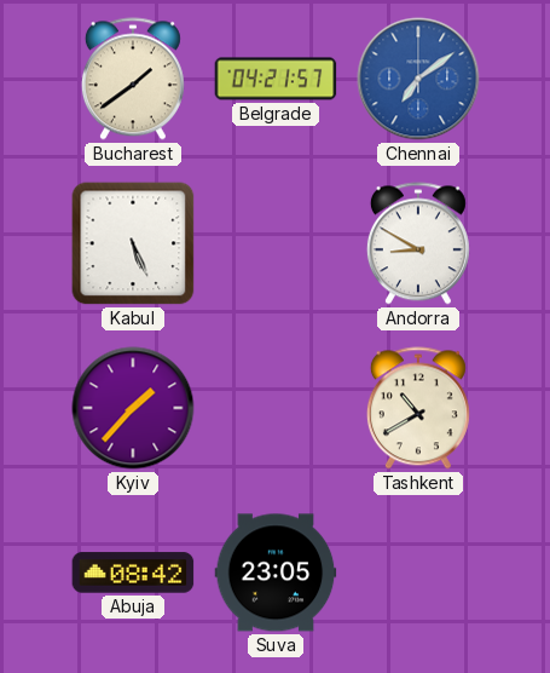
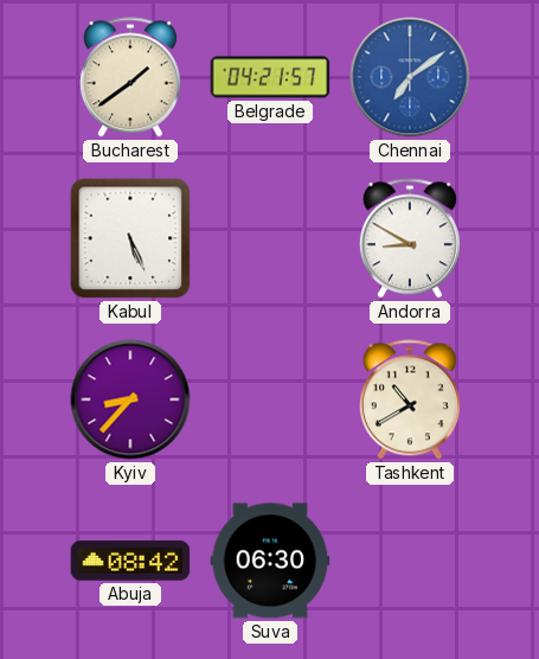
Kyiv: 1:37 -> 8:37 (130, 399)
Suva: 23:05 -> 06:30 (270, 561)
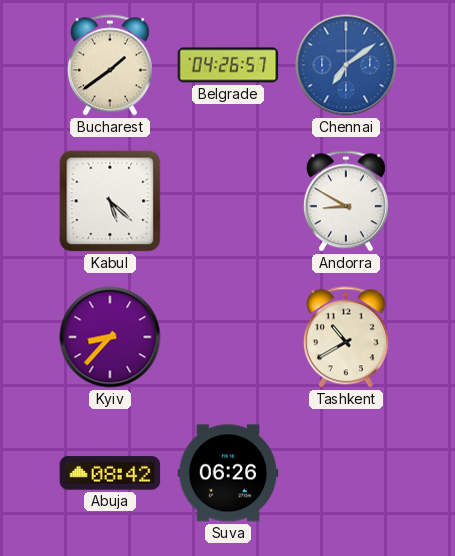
Belgrade: 04:21 -> 04:26 (228, 65)
Kabul: 5:26 -> 5:22 (110, 201)
Suva: 06:30 -> 06:26 (228, 473)
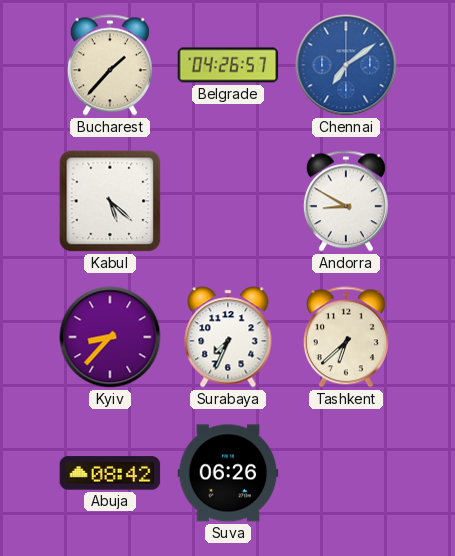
Bucharest: 1:39 -> 1:37 (110, 65)
Surabaya: none -> 7:34 (228, 337)
Tashkent: 10:40 -> 6:38 (346, 337)
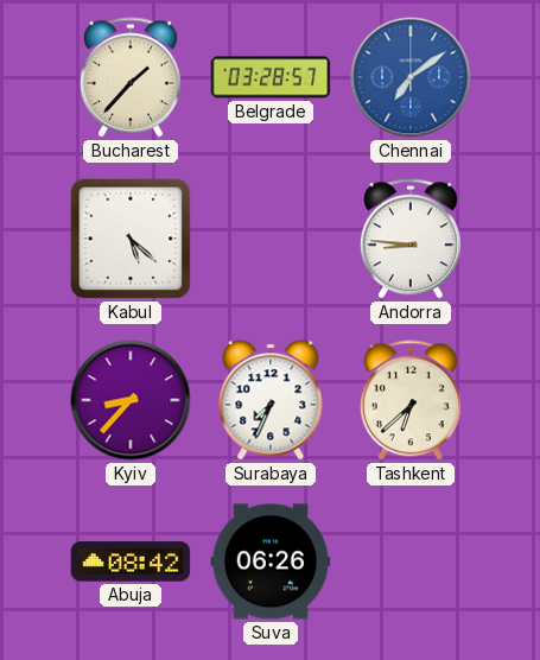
Belgrade: 04:26 -> 03:28 (271, 77)
Andorra: 8:50 -> 8:46 (411, 239)
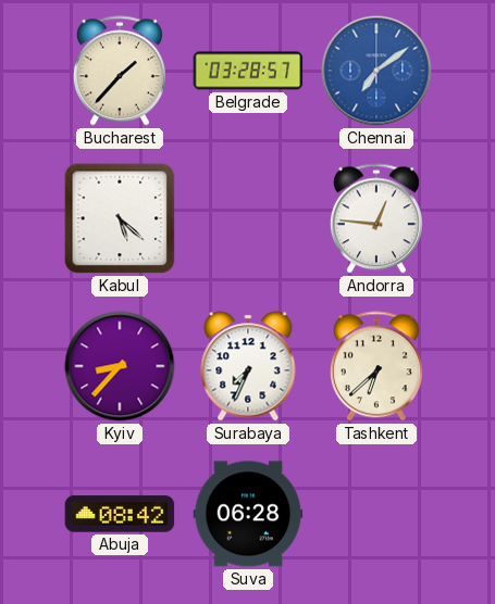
Andorra: 8:46 -> 12:46 (376, 218)
Suva: 06:26 -> 06:28 (248, 514)
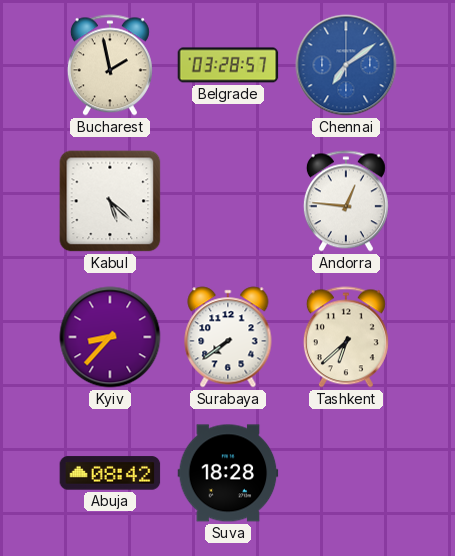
Bucharest: 1:37 -> 1:58 (110, 65)
Surabaya: 7:34 -> 7:39 (228, 337)
Suva: 06:28 -> 18:28 (228, 473)
